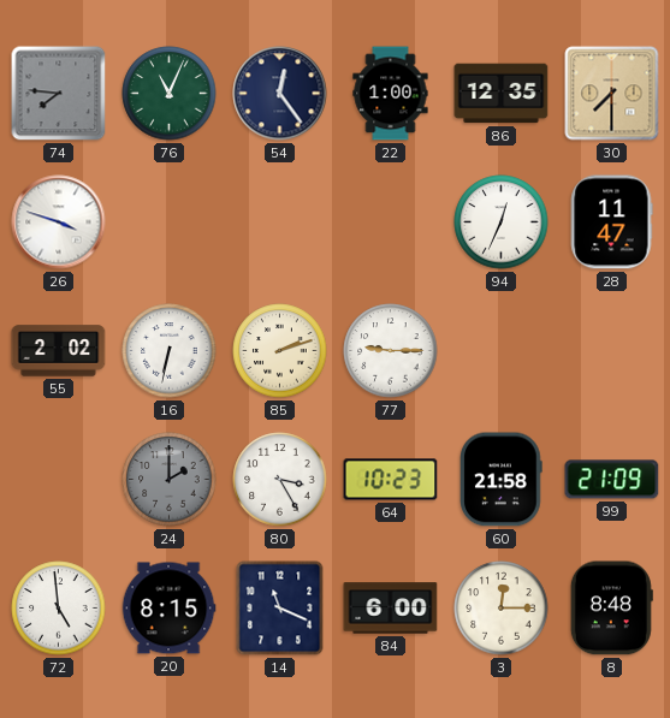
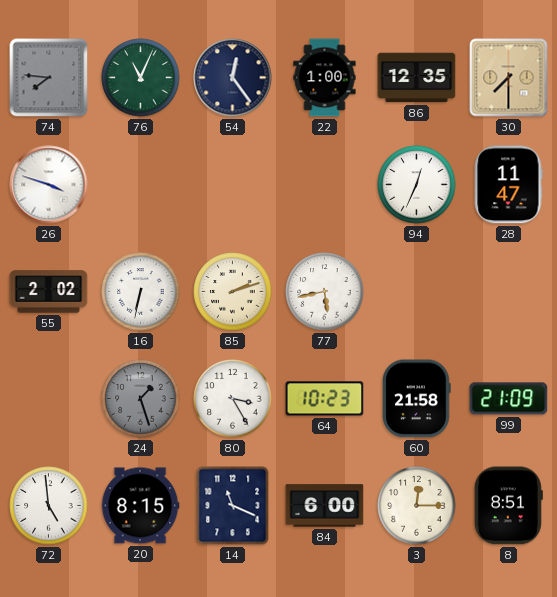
77: 9:15 -> 5:43 (325, 292)
24: 2:00 -> 1:27 (141, 399)
8: 8:48 -> 8:51 (508, 506)
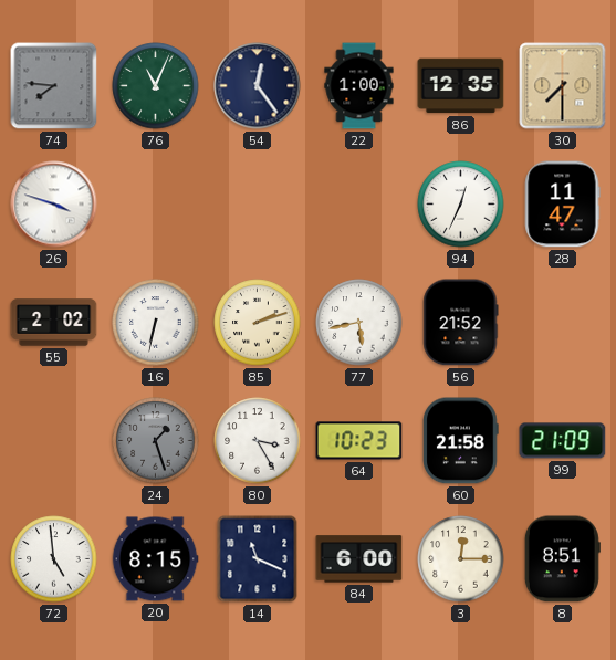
56: none -> 21:52 (461, 323)
